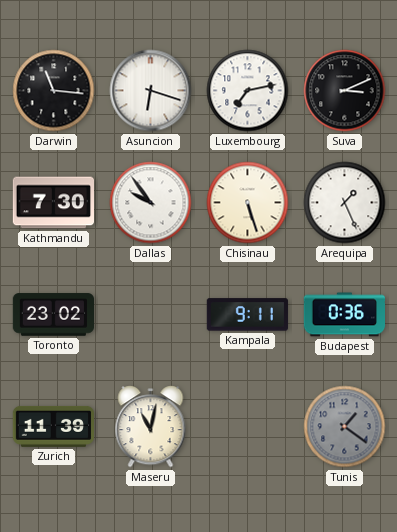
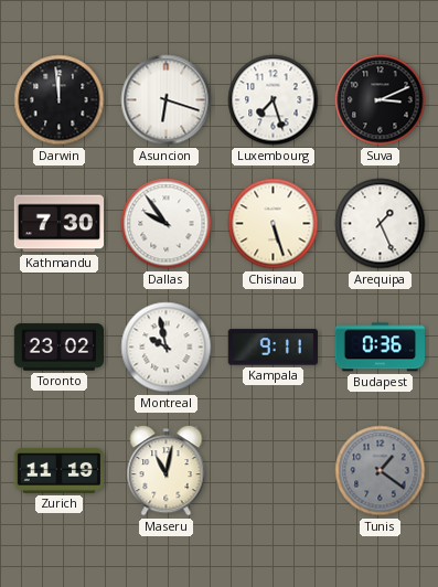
Darwin: 11:16 -> 11:59 (60, 100)
Luxembourg: 7:13 -> 7:27 (274, 100)
Montreal: none -> 9:58 (167, 348)
Zurich: 11:39 -> 11:19 (58, 470)
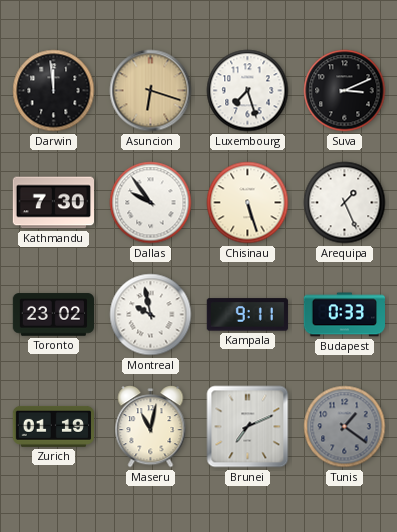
Asuncion dial: white -> champagne (151, 91)
Budapest: 0:36 -> 0:33 (344, 315)
Zurich: 11:19 -> 01:19 (53, 426)
Brunei: none -> 7:11 (248, 427)
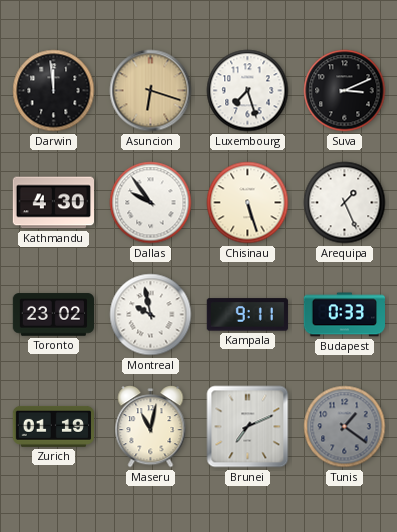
Kathmandu: 7:30 -> 4:30 (53, 203)
